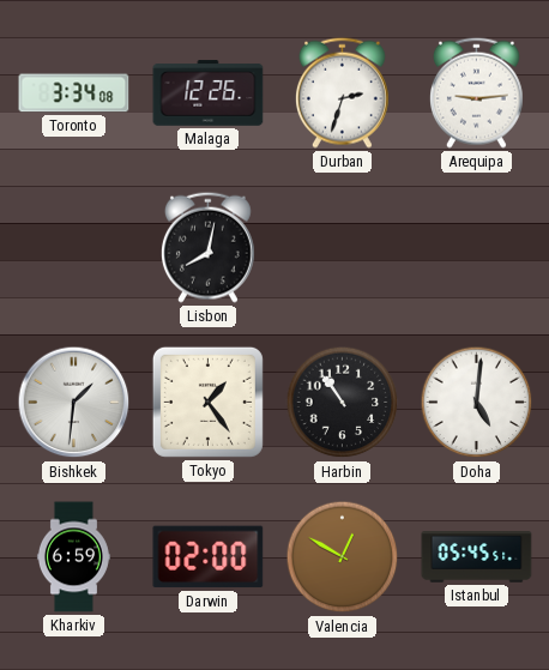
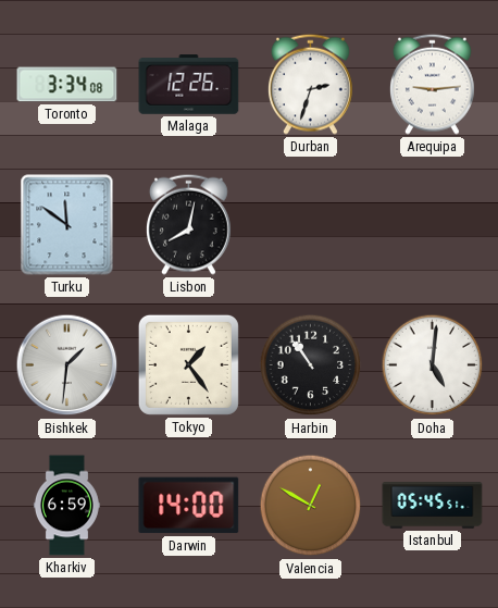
Turku: none -> 11:51 (67, 225)
Darwin: 02:00 -> 14:00 (189, 506)
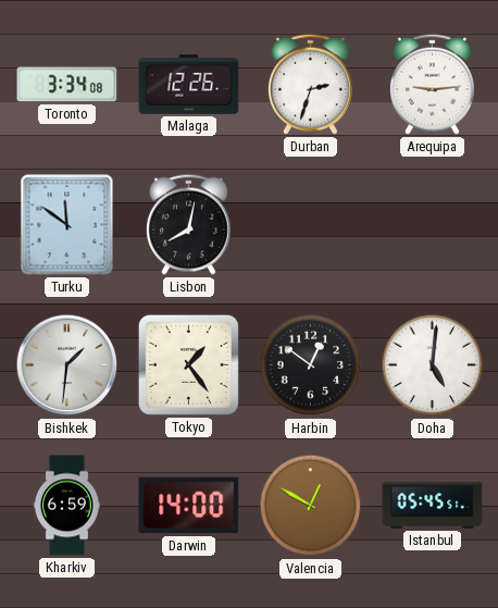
Harbin: 10:54 -> 12:51 (311, 365)
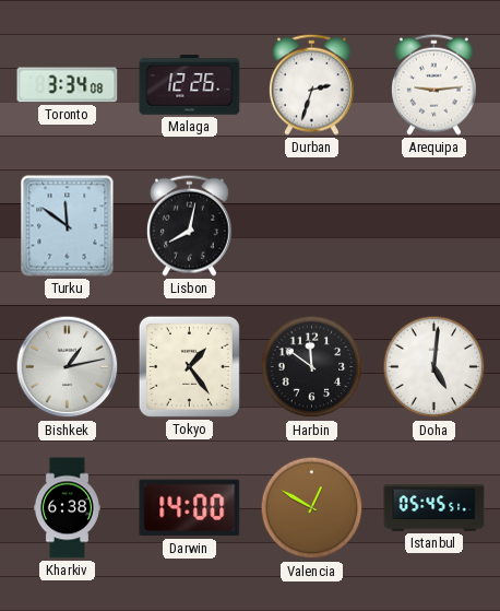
Bishkek: 1:31 -> 1:13 (68, 367)
Harbin: 12:51 -> 11:51 (312, 367)
Kharkiv: 6:59 -> 6:38 (67, 508)
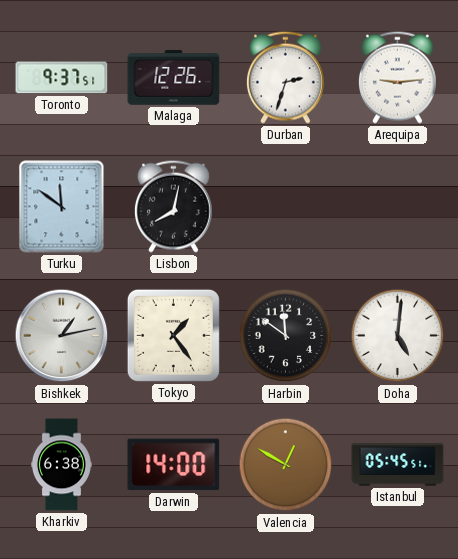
Toronto: 3:34 -> 9:37 (62, 78)
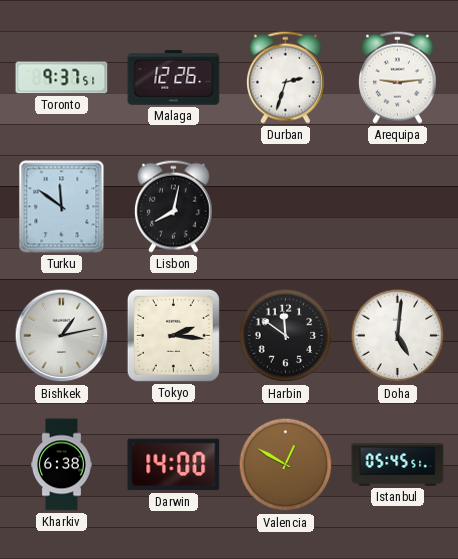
Tokyo: 1:24 -> 2:16 (173, 335)
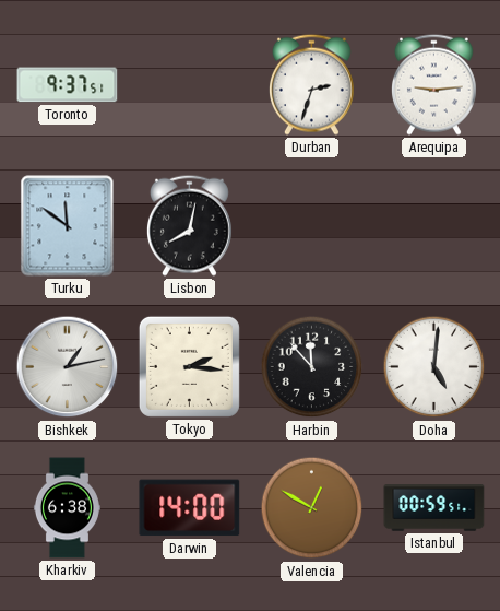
Malaga: 12:26 -> none (174, 78)
Harbin: 11:51 -> 11:53 (312, 367)
Istanbul: 05:45 -> 00:59 (434, 508)
